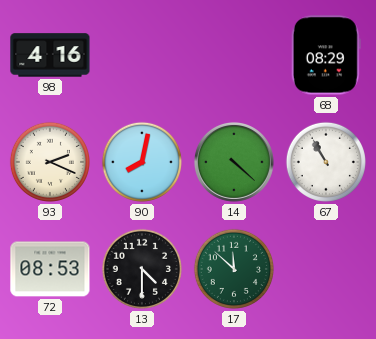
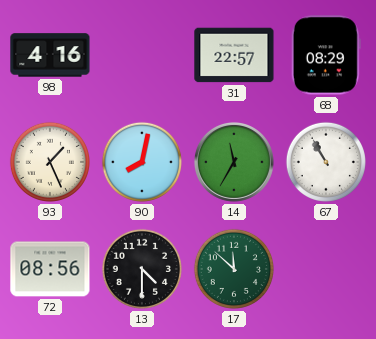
31: none -> 22:57 (234, 55)
93: 2:19 -> 1:26 (50, 162)
14: 4:22 -> 11:35 (234, 162)
72: 08:53 -> 08:56 (50, 269)
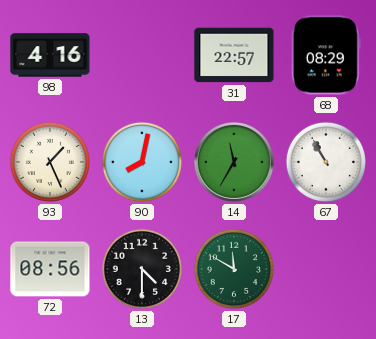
17: 11:52 -> 11:50 (234, 269)
